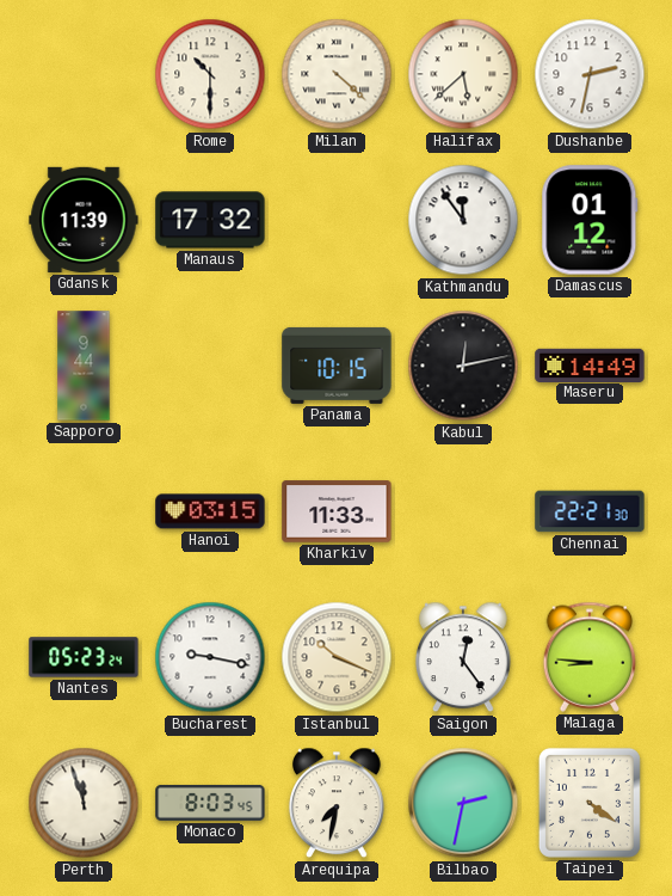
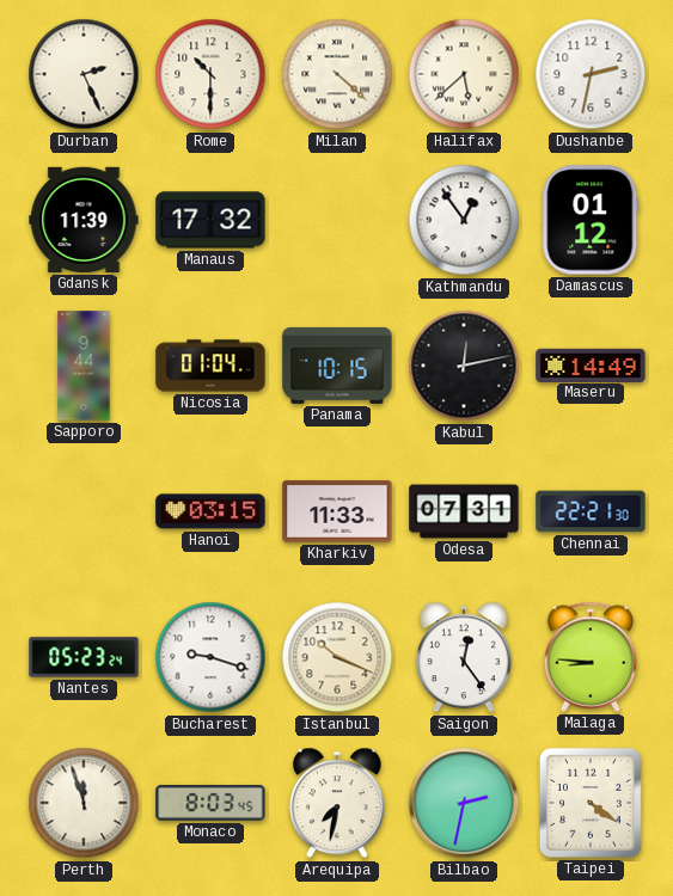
Durban: none -> 2:26 (84, 74)
Kathmandu: 11:54 -> 12:54 (464, 220)
Nicosia: none -> 01:04 (210, 366)
Odesa: none -> 07:31 (464, 511)
Bucharest: 9:17 -> 9:18 (210, 657)
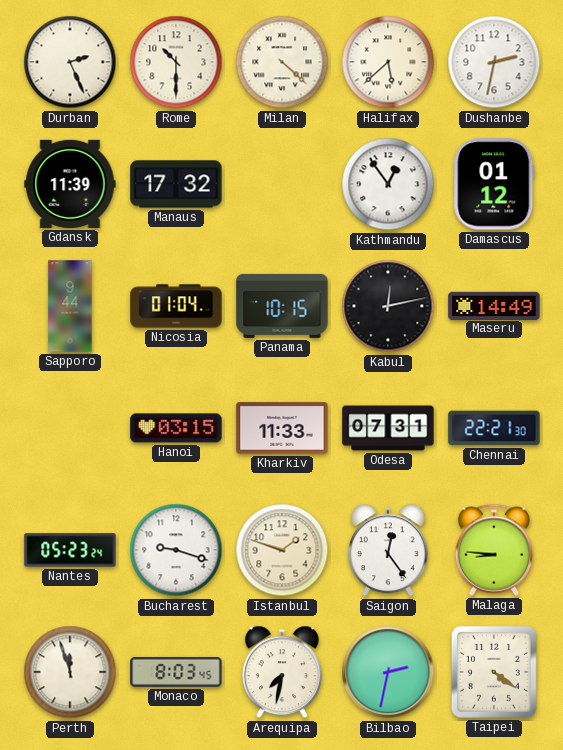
Istanbul: 10:19 -> 1:48 (282, 550)
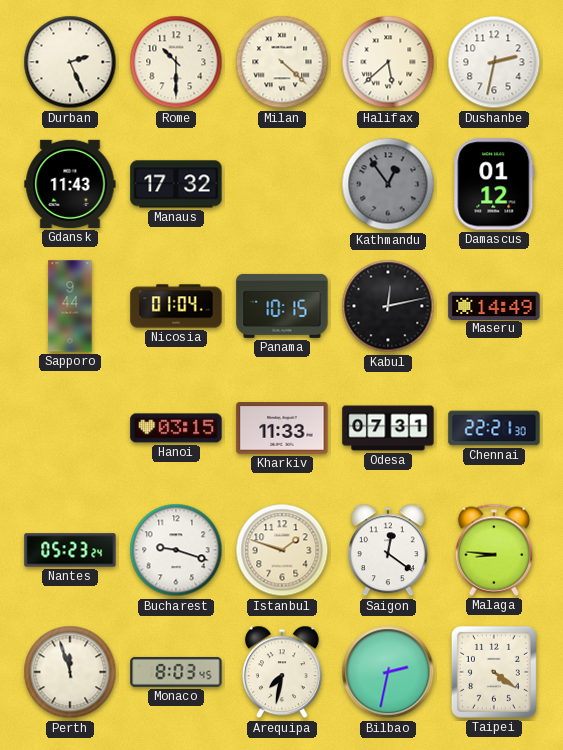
Gdansk: 11:39 -> 11:43 (70, 184)
Kathmandu dial: white -> grey (388, 184)
Saigon: 12:24 -> 12:21 (388, 550)
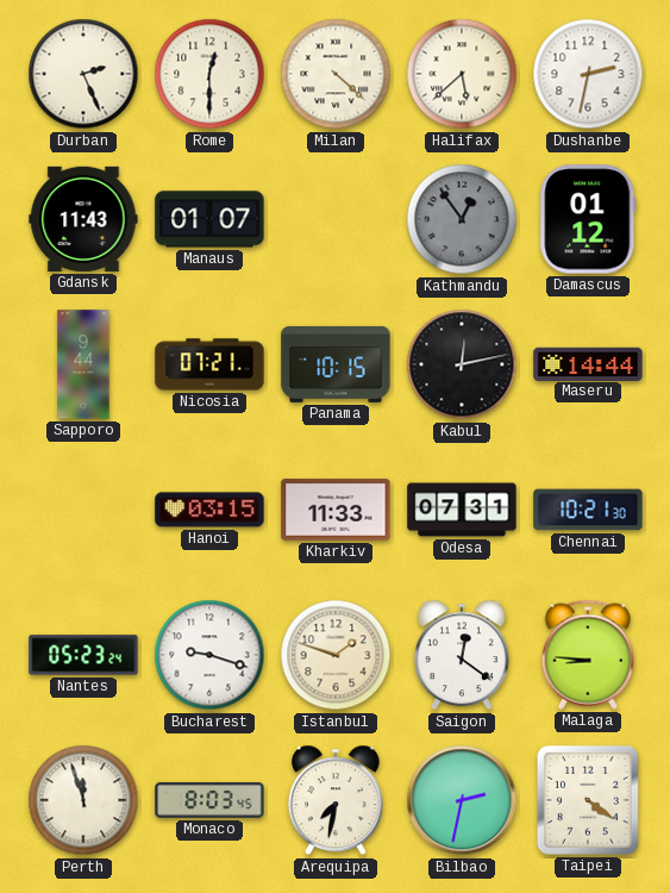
Rome: 10:30 -> 12:30 (209, 74)
Manaus: 17:32 -> 01:07 (209, 219)
Nicosia: 01:04 -> 07:21 (209, 364)
Maseru: 14:49 -> 14:44 (588, 363)
Chennai: 22:21 -> 10:21 (588, 510)
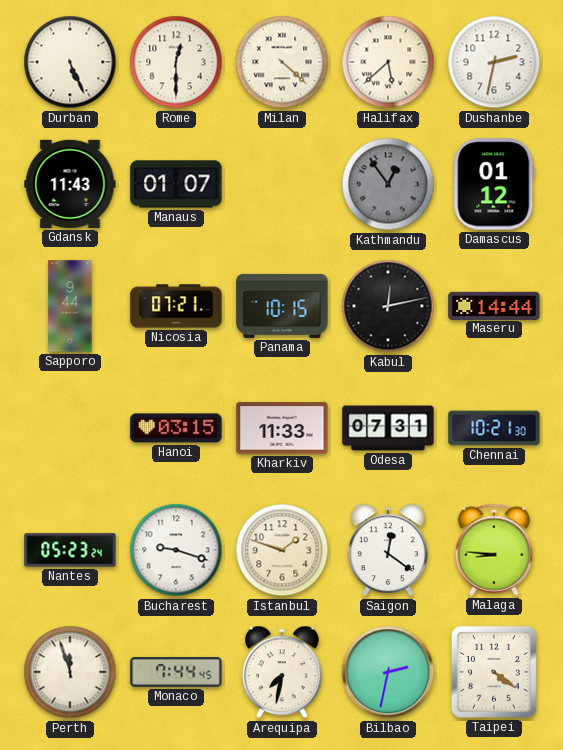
Durban: 2:26 -> 5:26 (70, 62)
Monaco: 8:03 -> 7:44 (176, 672)
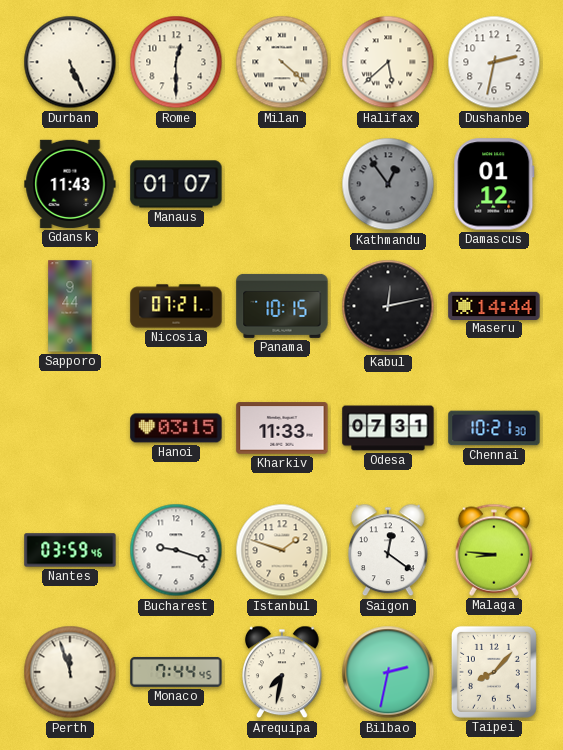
Nantes: 05:23 -> 03:59 (70, 550)
Taipei: 4:21 -> 8:07 (494, 672)
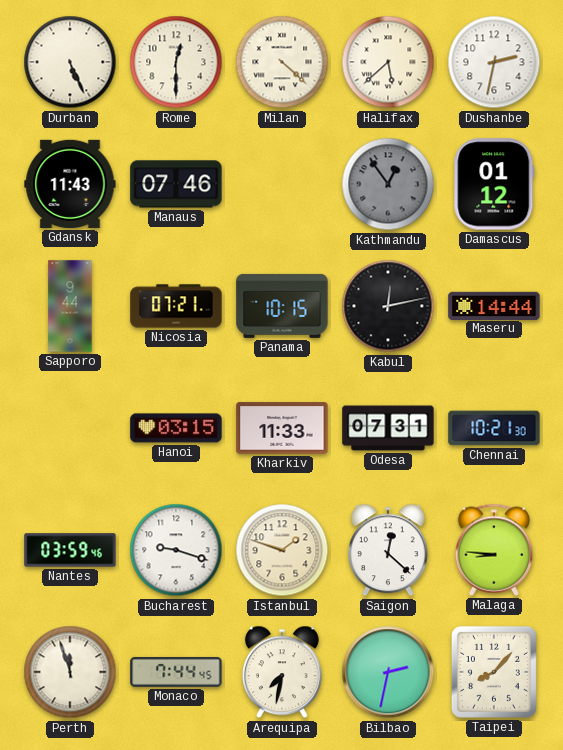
Manaus: 01:07 -> 07:46 (176, 184)
Saigon: 12:21 -> 12:22 (388, 550)
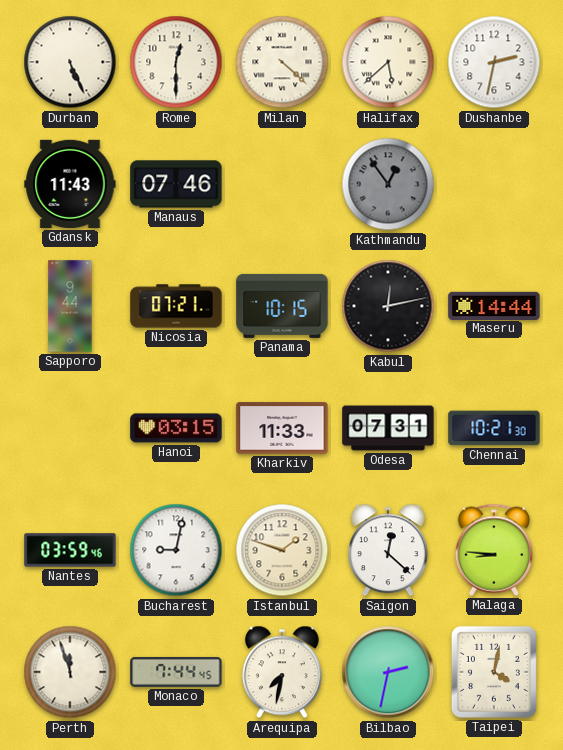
Damascus: 01:12 -> none (494, 184)
Bucharest: 9:18 -> 9:02 (176, 550)
Taipei: 8:07 -> 4:02 (494, 672)
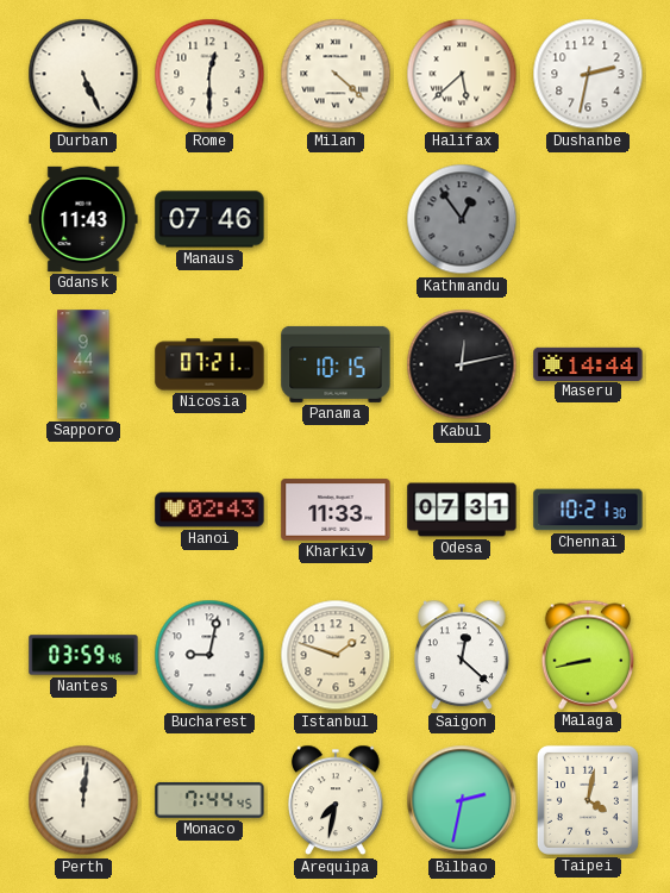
Hanoi: 03:15 -> 02:43 (209, 510)
Malaga: 8:46 -> 8:43 (588, 655)
Perth: 11:57 -> 12:01 (83, 800)
